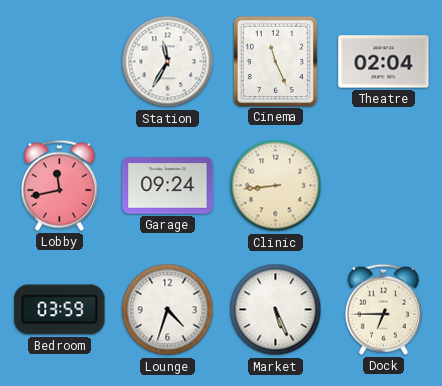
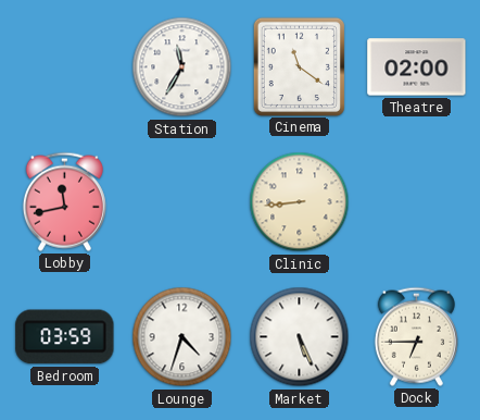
Cinema: 11:26 -> 11:21 (299, 66)
Theatre: 02:04 -> 02:00 (417, 67)
Garage: 09:24 -> none (168, 186)
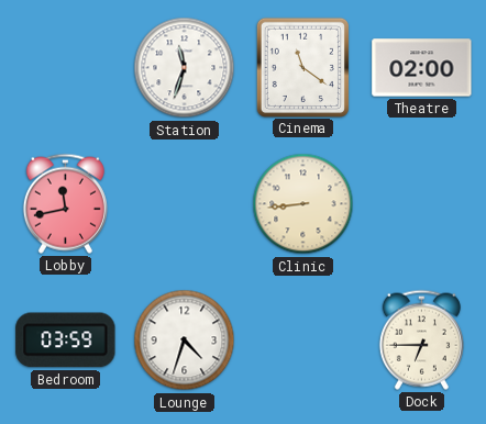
Station: 11:35 -> 11:33 (185, 68)
Market: 5:26 -> none (300, 337)
